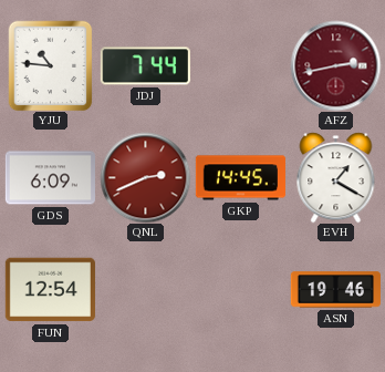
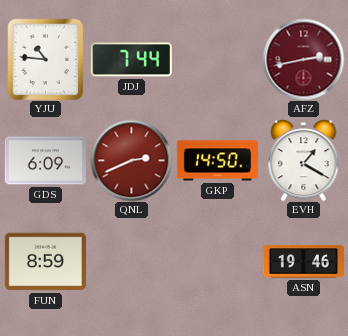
GKP: 14:45 -> 14:50 (217, 161)
FUN: 12:54 -> 8:59 (45, 262)
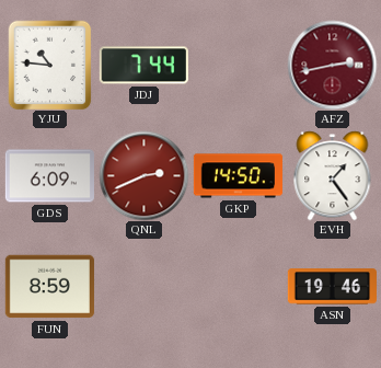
EVH: 1:20 -> 1:24 (333, 175)
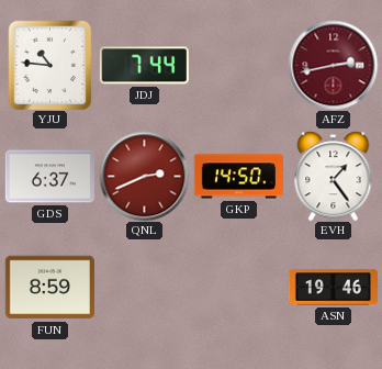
GDS: 6:09 -> 6:37 (49, 177)
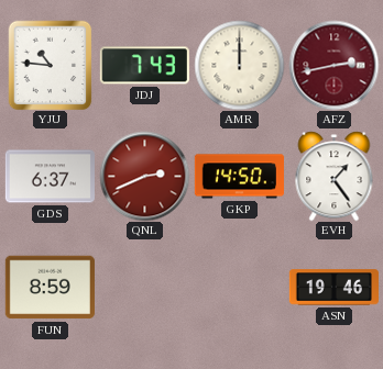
JDJ: 7:44 -> 7:43 (144, 66)
AMR: none -> 12:00 (239, 65)
